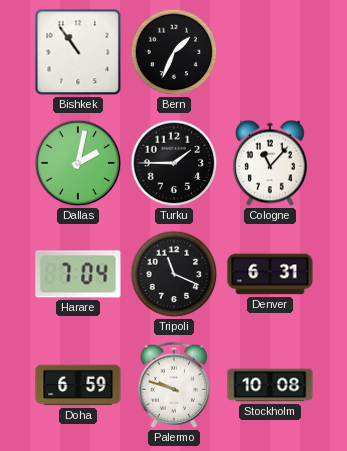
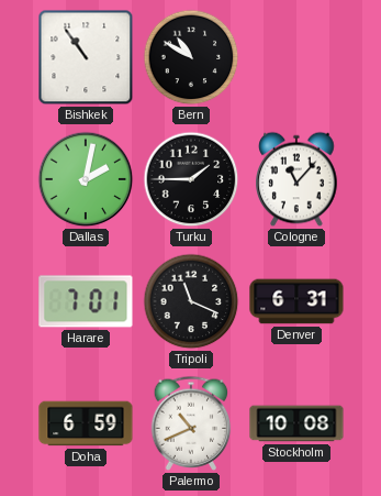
Bern: 1:34 -> 10:50 (191, 57)
Harare: 7:04 -> 7:01 (86, 301)
Palermo: 9:48 -> 10:41 (191, 423)
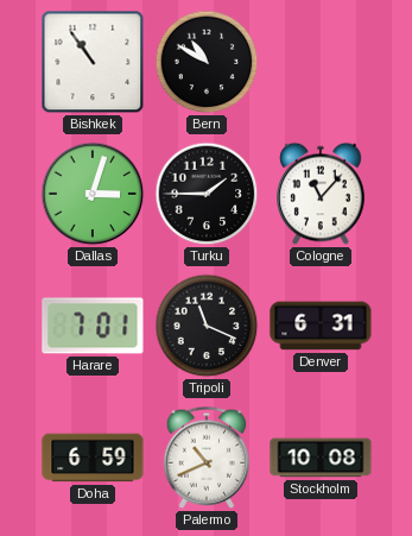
Dallas: 2:02 -> 3:03 (93, 194)
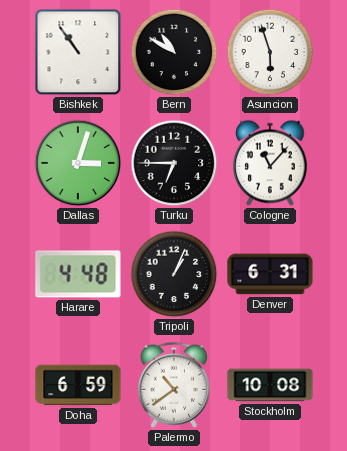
Asuncion: none -> 5:57 (270, 52)
Turku: 1:45 -> 6:45 (174, 163)
Harare: 7:01 -> 4:48 (78, 274)
Tripoli: 11:19 -> 1:04 (174, 274)
Palermo: 10:41 -> 10:39 (174, 385)
